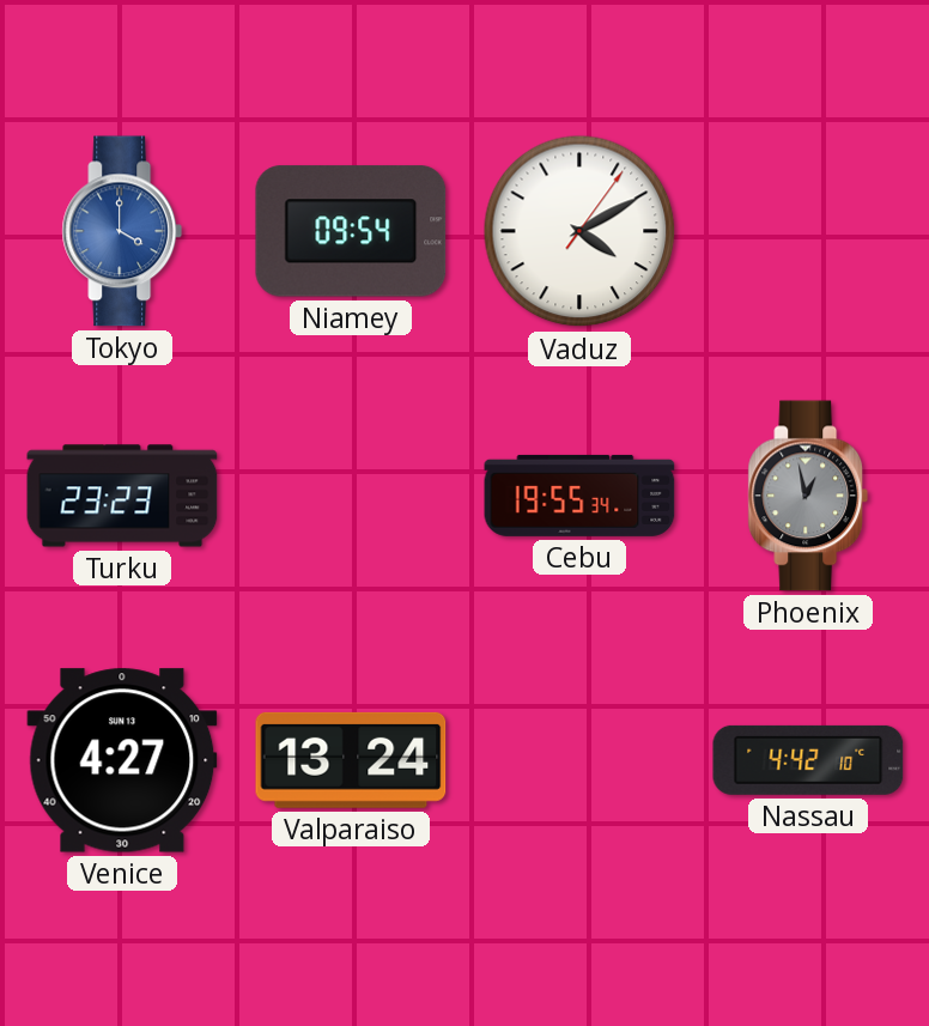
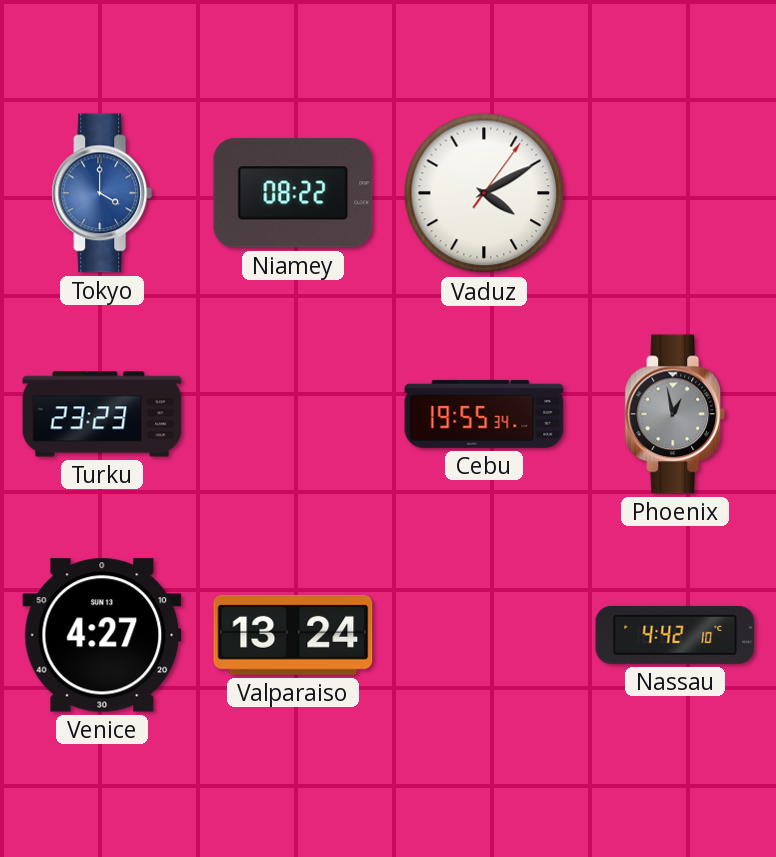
Niamey: 09:54 -> 08:22 (293, 193)
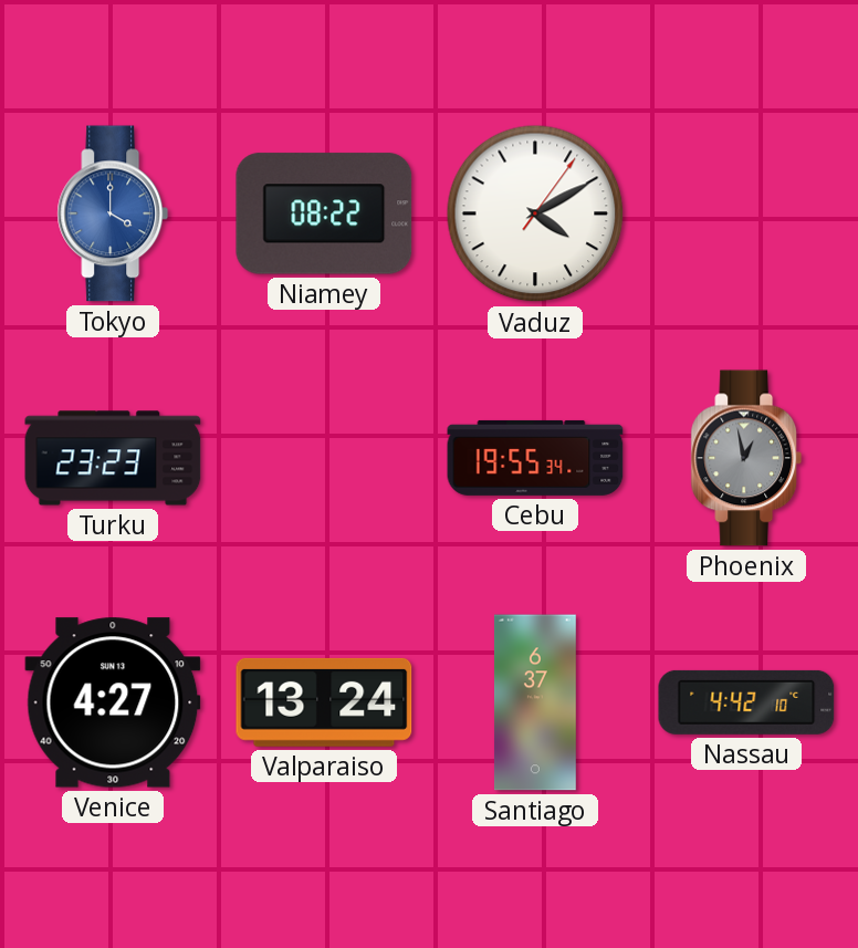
Santiago: none -> 6:37 (535, 702)
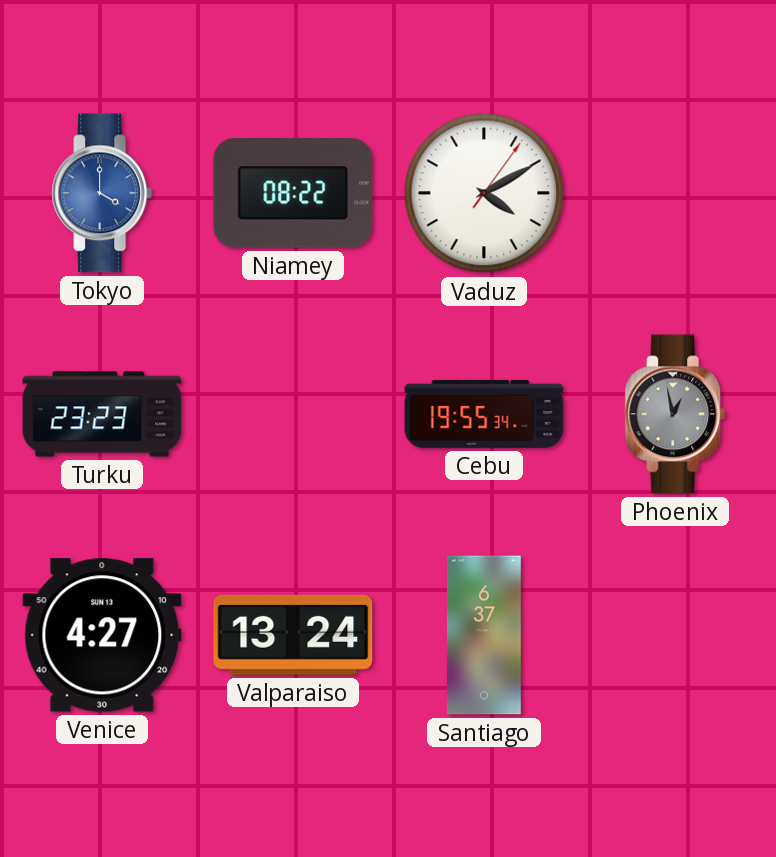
Nassau: 4:42 -> none (746, 702)
